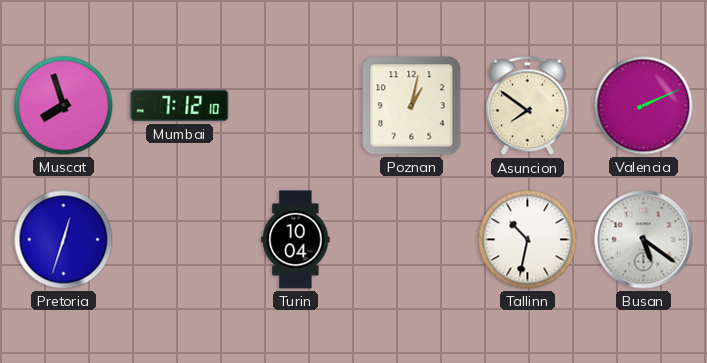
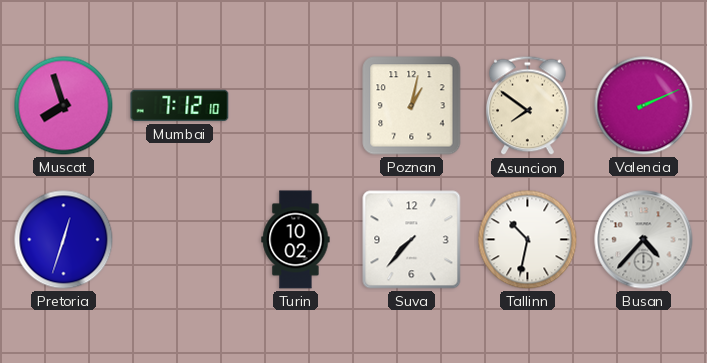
Turin: 10:04 -> 10:02 (296, 240)
Suva: none -> 7:37 (412, 240)
Busan: 5:21 -> 4:37 (644, 240)
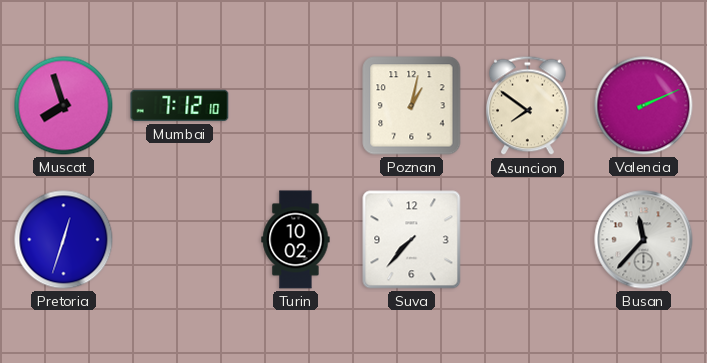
Tallinn: 10:32 -> none (528, 240)
Busan: 4:37 -> 11:37 (644, 240)
